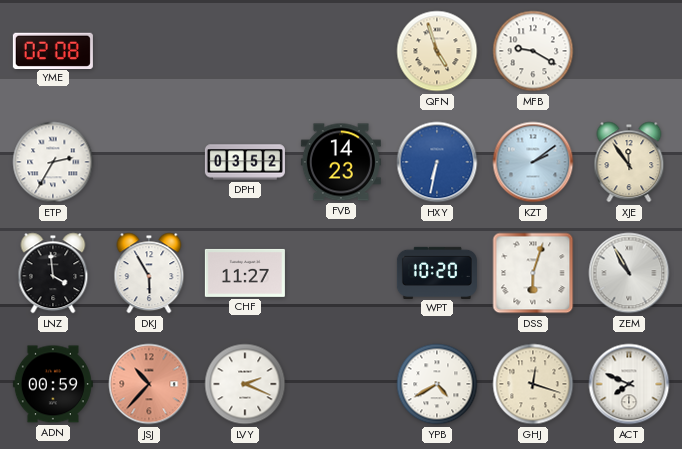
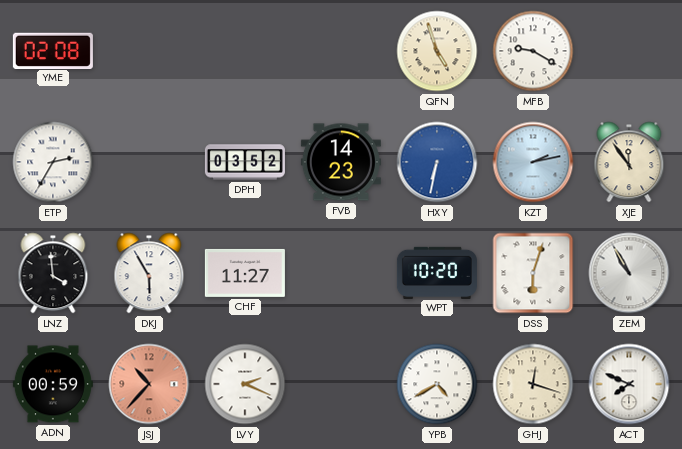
KZT: 2:09 -> 2:13 (533, 162)
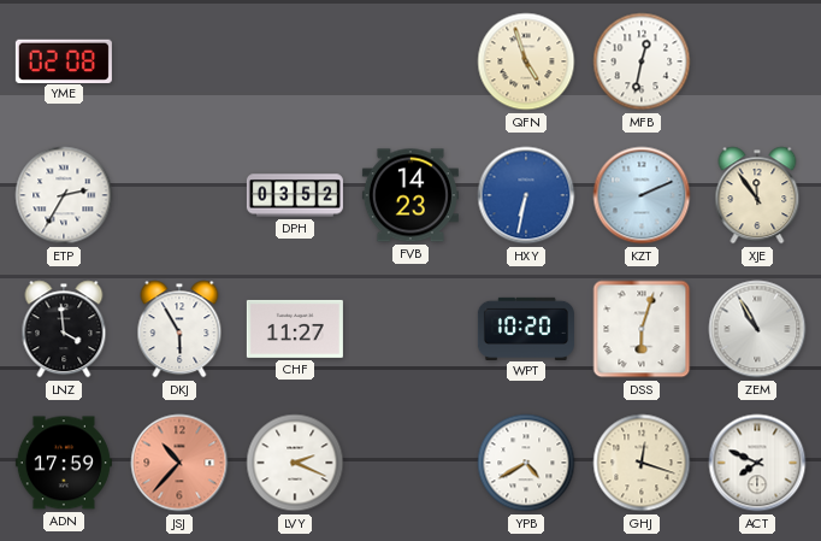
MFB: 9:20 -> 12:32 (642, 61)
KZT: 2:13 -> 2:11 (642, 195)
ADN: 00:59 -> 17:59 (64, 463)
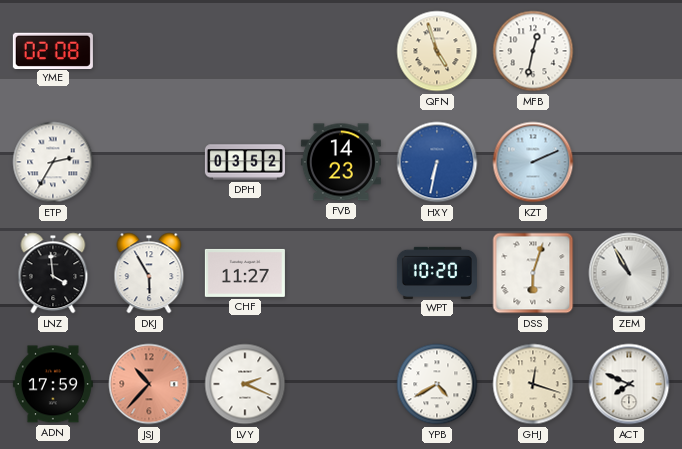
XJE: 11:54 -> none (757, 195)
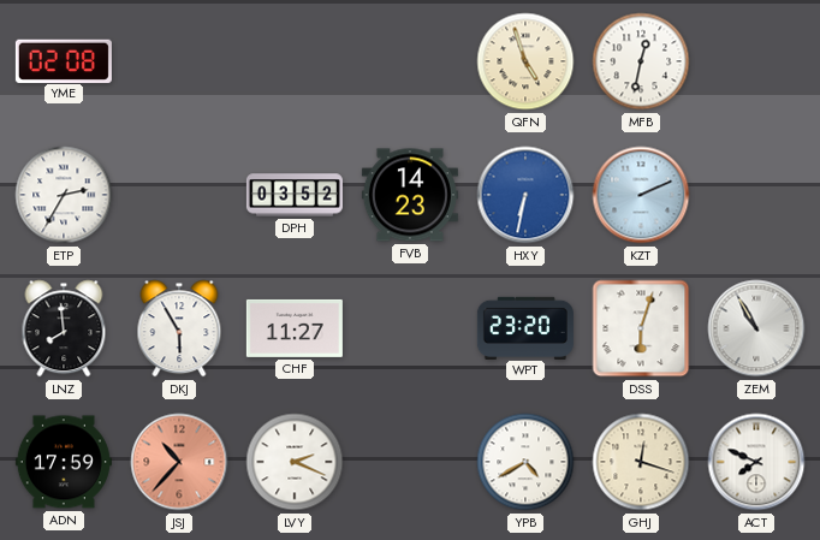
LNZ: 3:59 -> 7:59 (64, 328)
WPT: 10:20 -> 23:20 (525, 327)
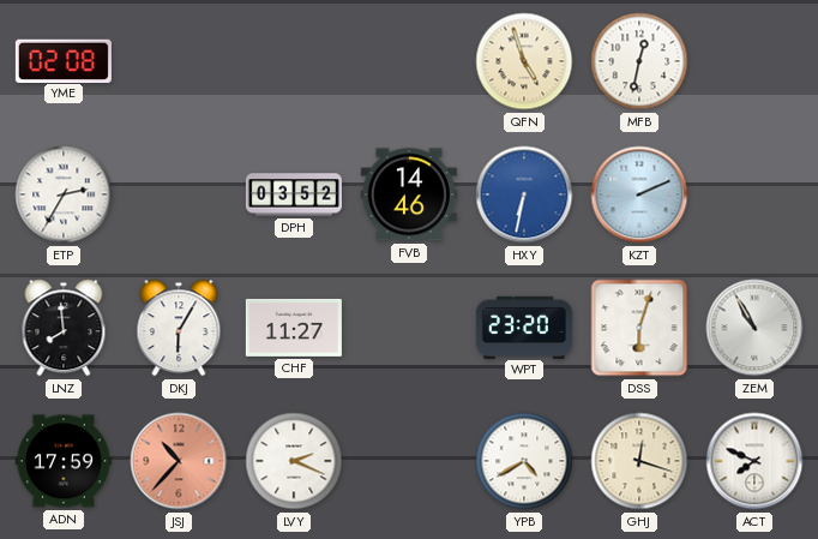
FVB: 14:23 -> 14:46 (409, 194)
DKJ: 5:55 -> 6:05 (179, 328)
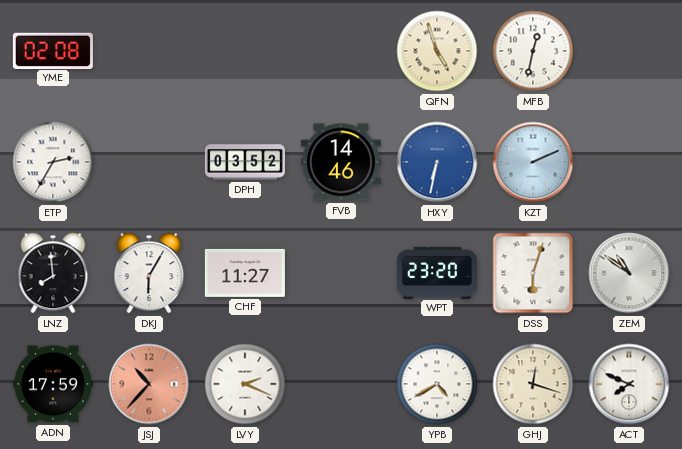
ZEM: 10:55 -> 10:51 (629, 273)
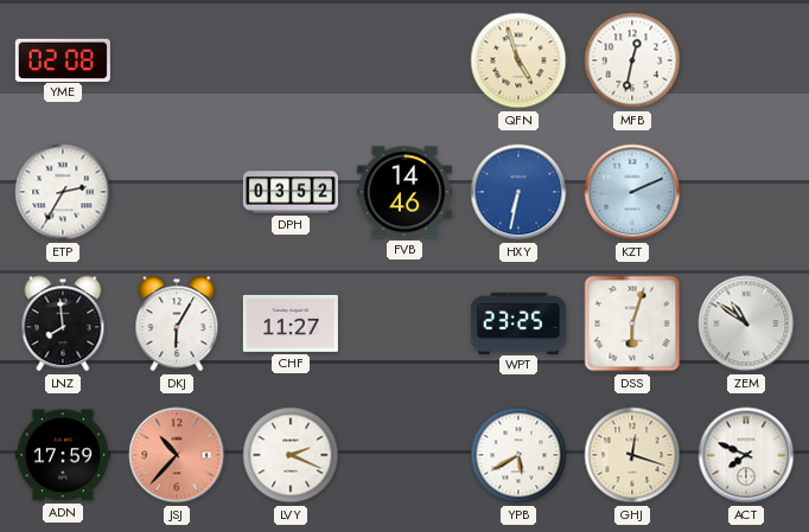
WPT: 23:20 -> 23:25 (518, 322)
YPB: 4:40 -> 5:40 (518, 455)
